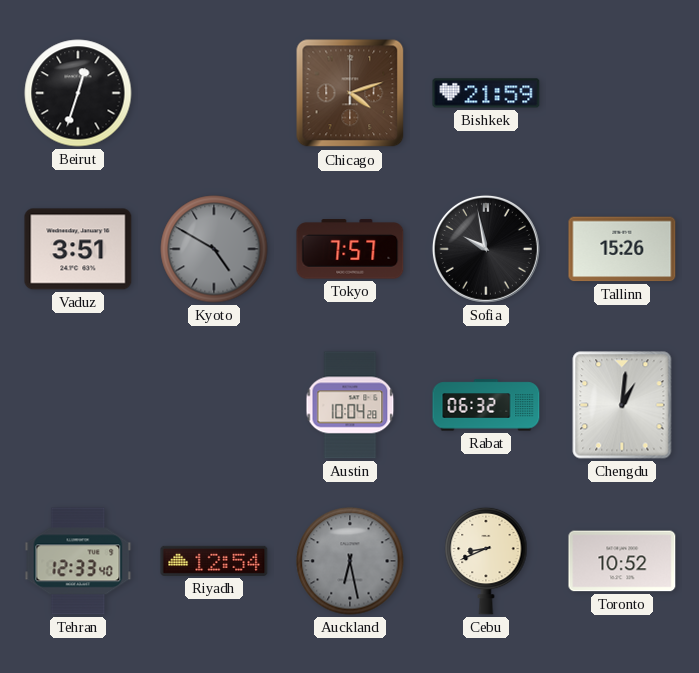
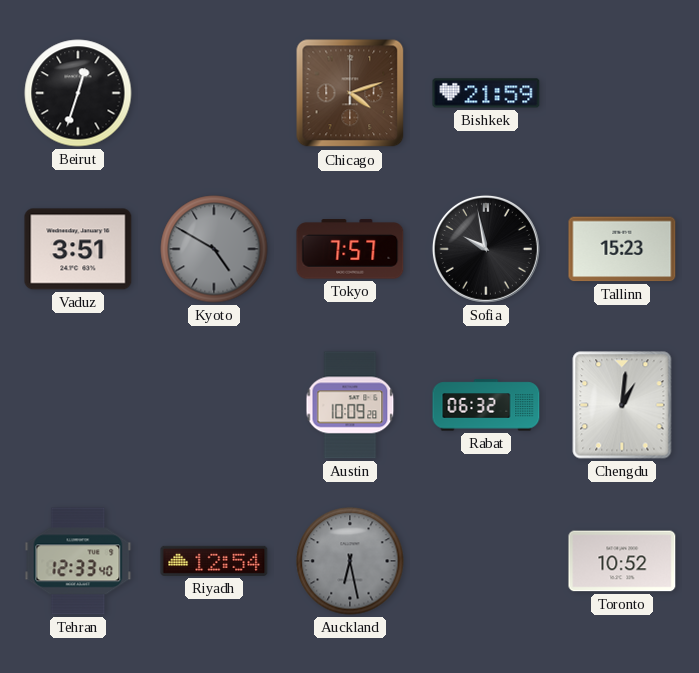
Tallinn: 15:26 -> 15:23 (622, 249)
Austin: 10:04 -> 10:09 (350, 405)
Cebu: 8:41 -> none (486, 561)
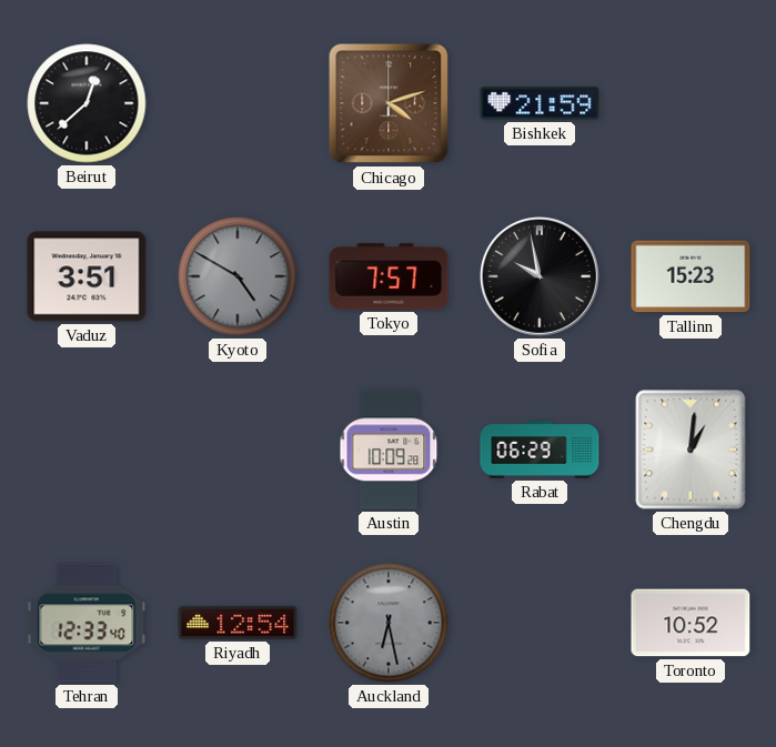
Beirut: 12:33 -> 12:38 (87, 103)
Rabat: 06:32 -> 06:29 (540, 450)
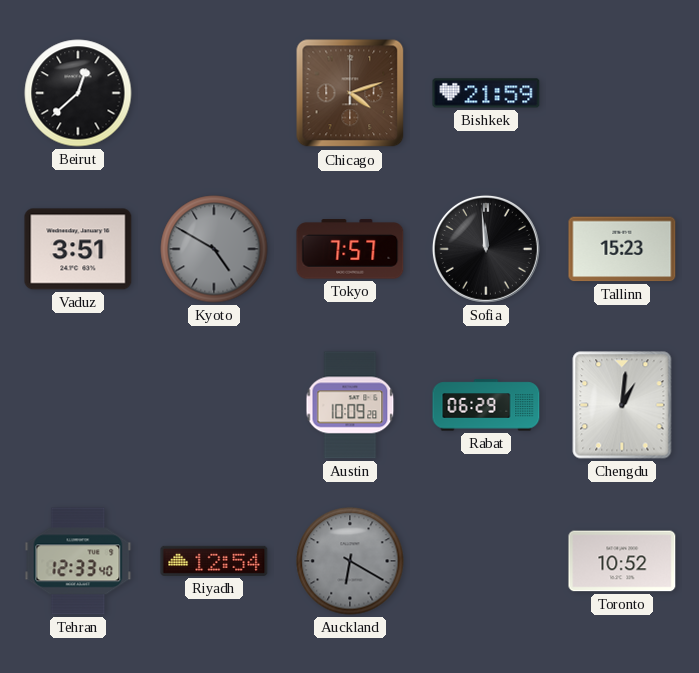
Sofia: 9:58 -> 11:59 (486, 249)
Auckland: 6:28 -> 6:20 (350, 561)
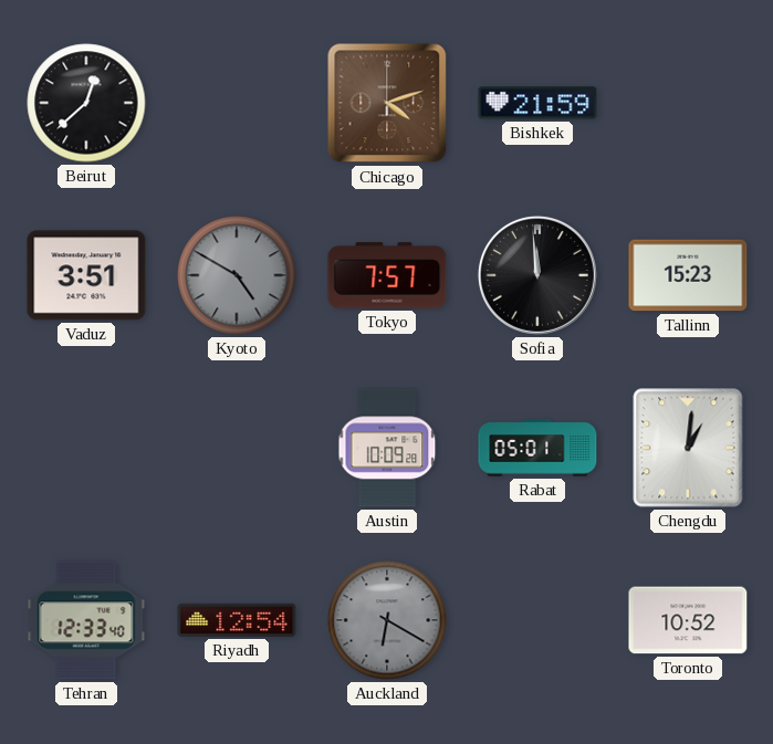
Rabat: 06:29 -> 05:01 (537, 448)
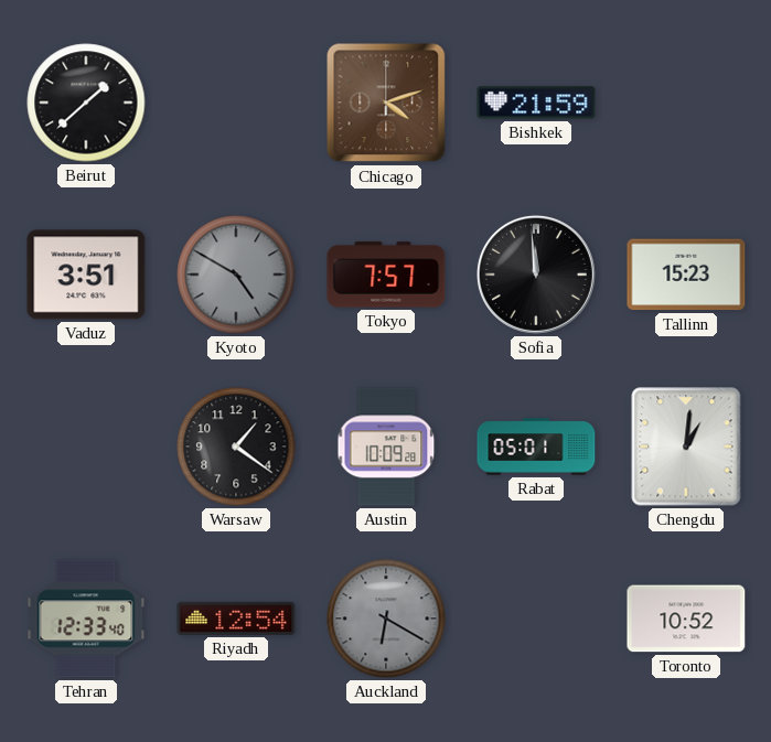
Beirut: 12:38 -> 1:38 (86, 103)
Warsaw: none -> 1:21 (236, 447)
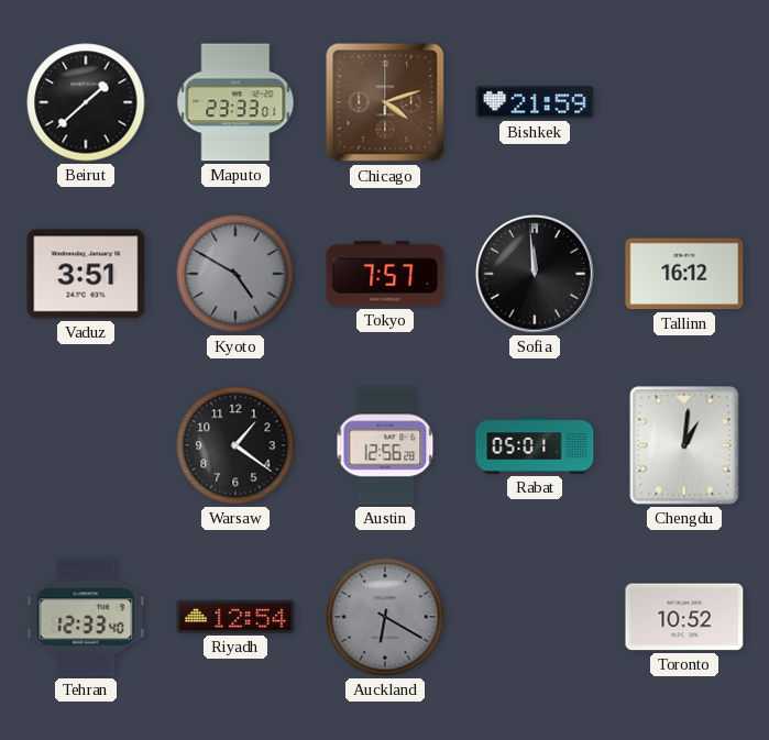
Maputo: none -> 23:33 (235, 102)
Tallinn: 15:23 -> 16:12 (684, 274)
Austin: 10:09 -> 12:56 (385, 445)
